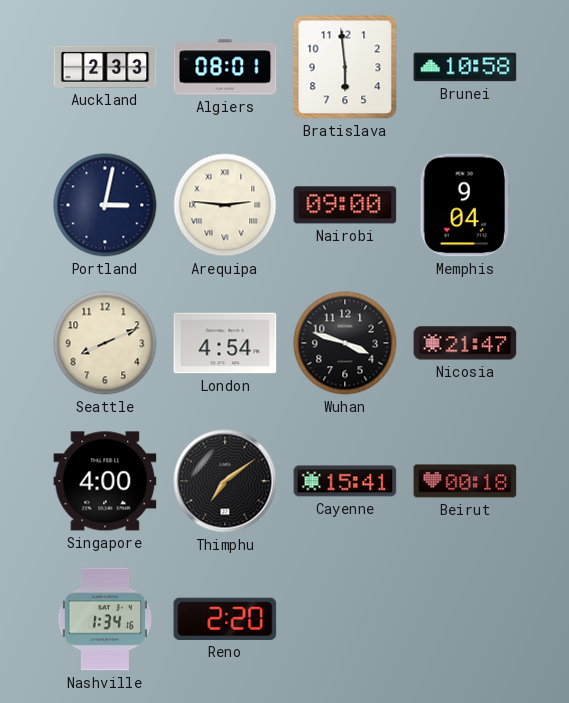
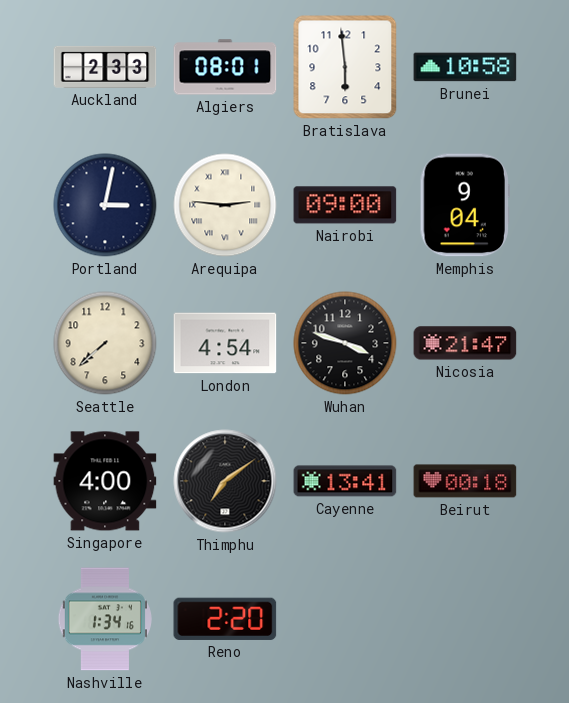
Seattle: 8:11 -> 7:38 (105, 343)
Cayenne: 15:41 -> 13:41 (345, 481)
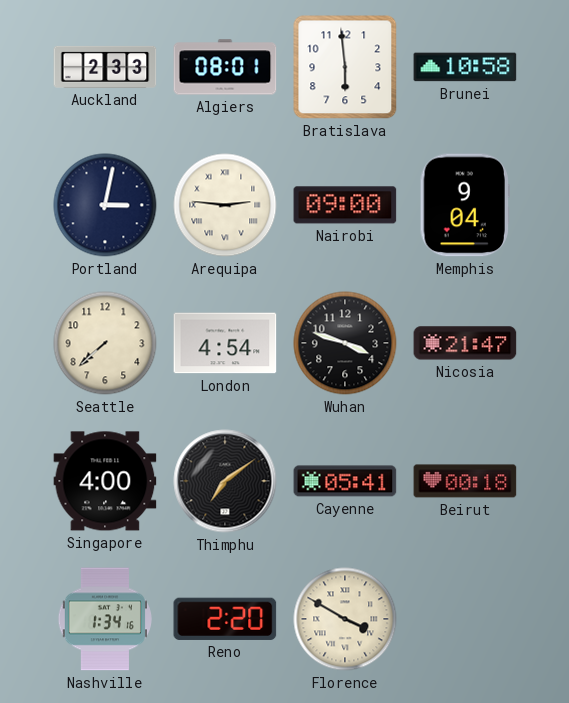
Cayenne: 13:41 -> 05:41 (345, 481)
Florence: none -> 3:50 (345, 619)
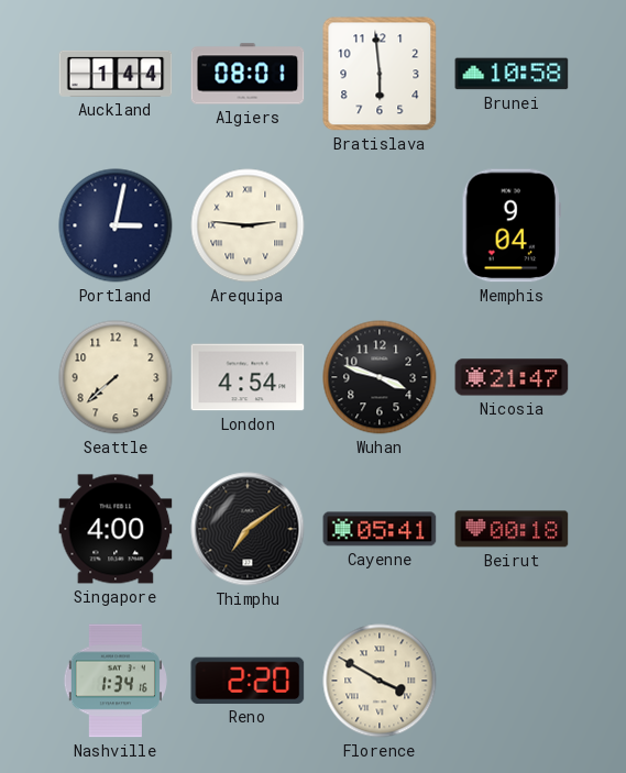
Auckland: 2:33 -> 1:44 (116, 74)
Nairobi: 09:00 -> none (345, 205)
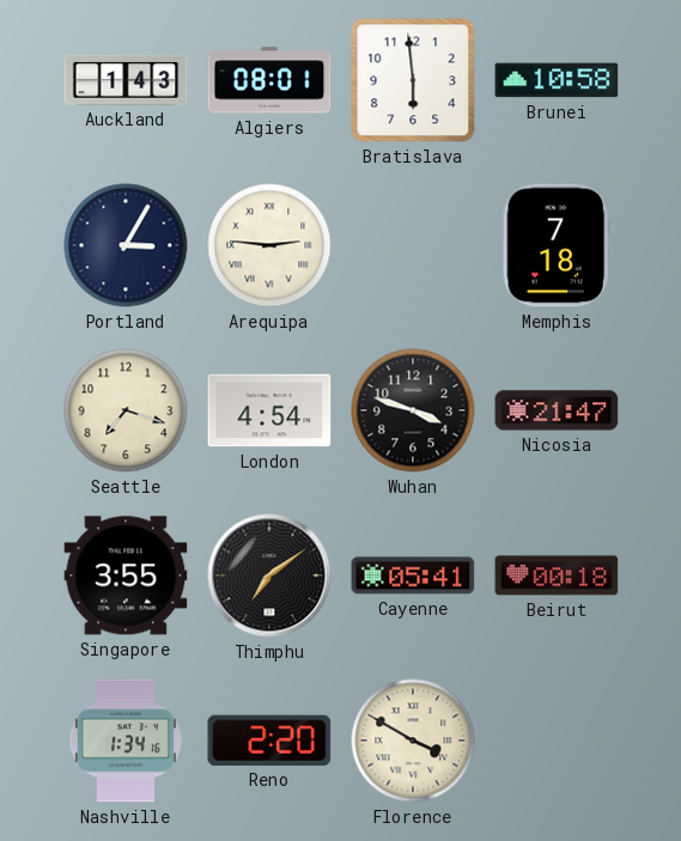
Auckland: 1:44 -> 1:43 (126, 80)
Portland: 3:02 -> 3:05 (126, 245)
Memphis: 9:04 -> 7:18 (557, 245)
Seattle: 7:38 -> 7:18 (126, 410)
Singapore: 4:00 -> 3:55 (126, 575)
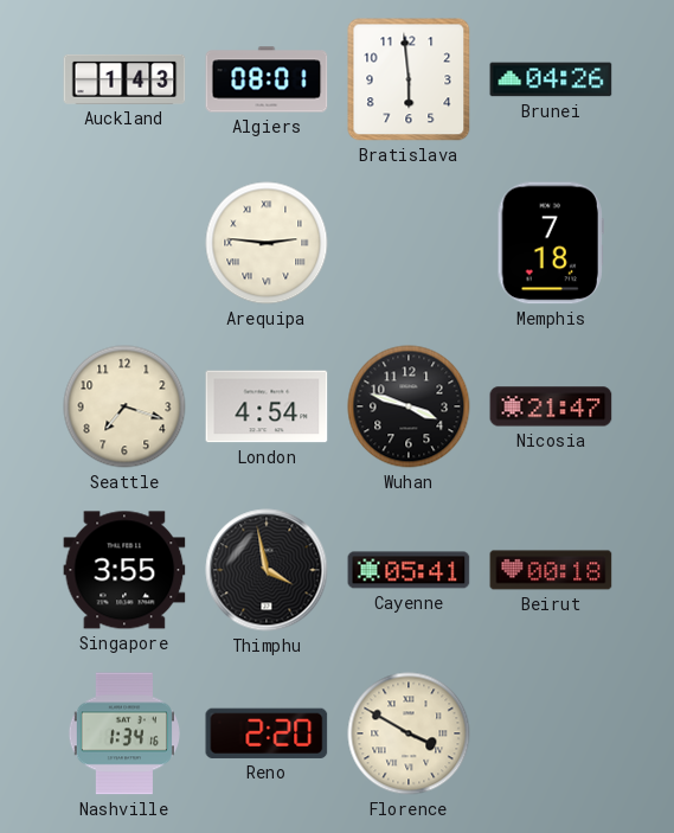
Brunei: 10:58 -> 04:26 (551, 79)
Portland: 3:05 -> none (126, 245)
Thimphu: 7:09 -> 3:58 (267, 570)
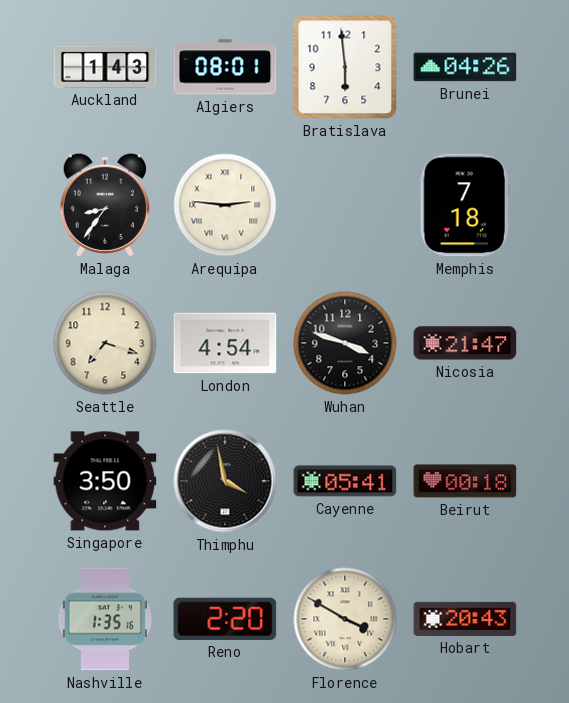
Malaga: none -> 8:36 (105, 205)
Singapore: 3:55 -> 3:50 (105, 481)
Nashville: 1:34 -> 1:35 (104, 619)
Hobart: none -> 20:43 (465, 619)
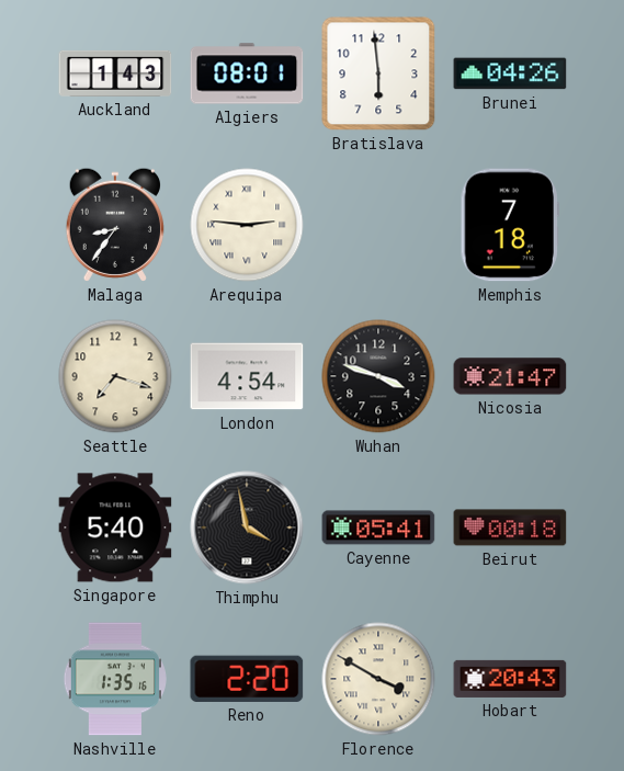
Singapore: 3:50 -> 5:40 (115, 528)
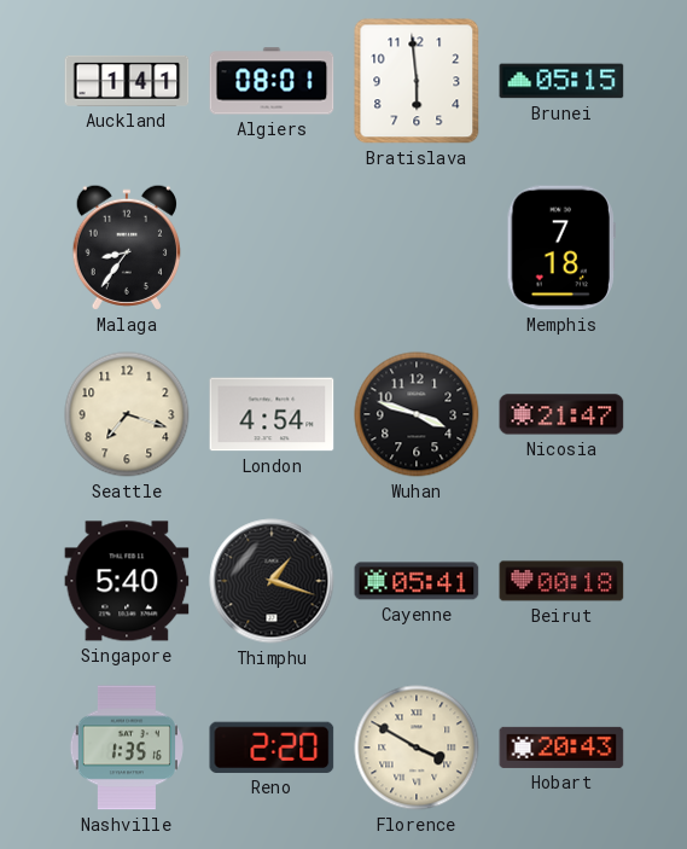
Auckland: 1:43 -> 1:41 (127, 81)
Brunei: 04:26 -> 05:15 (561, 81)
Arequipa: 2:46 -> none (247, 225)
Thimphu: 3:58 -> 1:18 (272, 581)
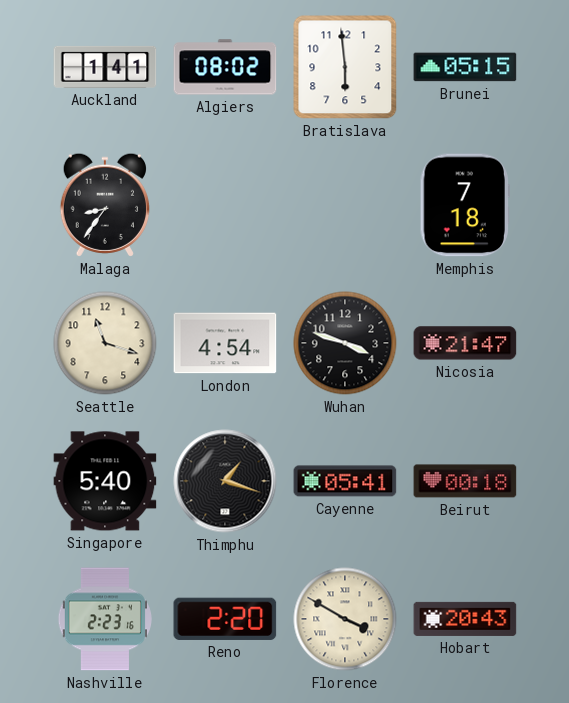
Algiers: 08:01 -> 08:02 (225, 67)
Seattle: 7:18 -> 11:18 (105, 343)
Nashville: 1:35 -> 2:23 (104, 619)
